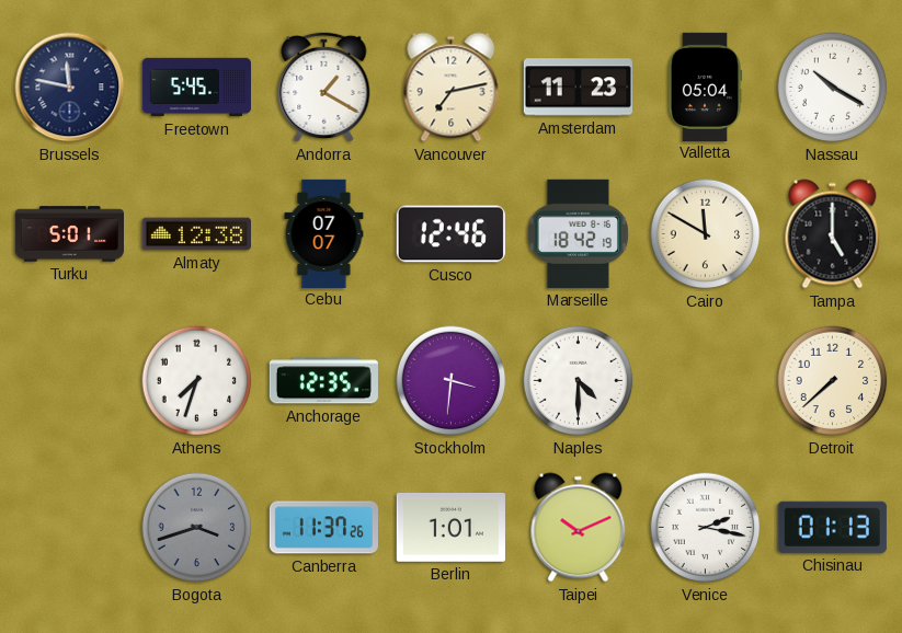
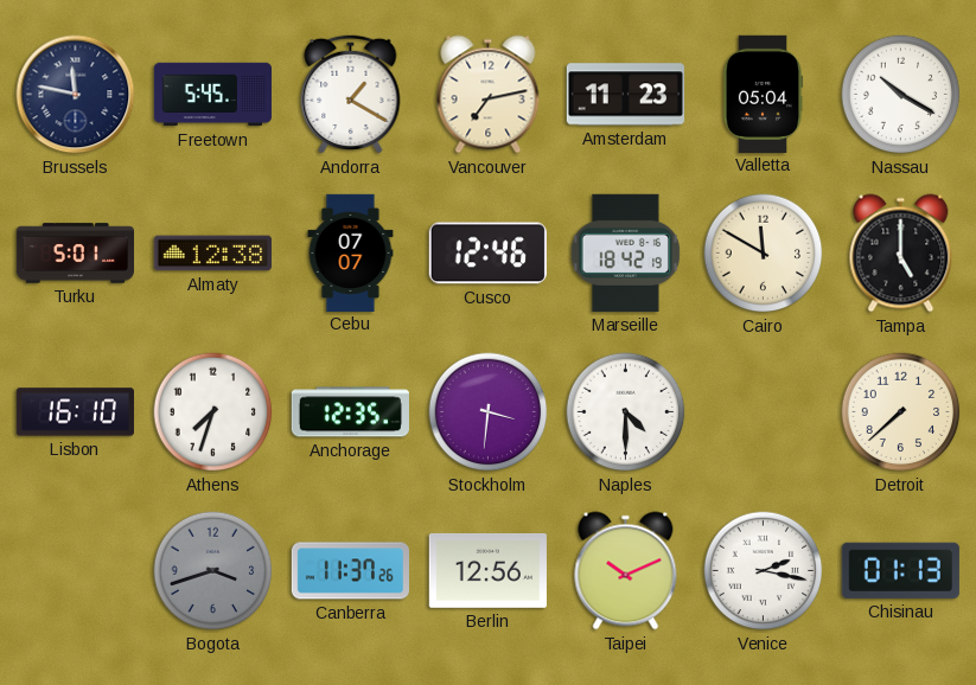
Lisbon: none -> 16:10 (75, 412)
Berlin: 1:01 -> 12:56 (487, 570)
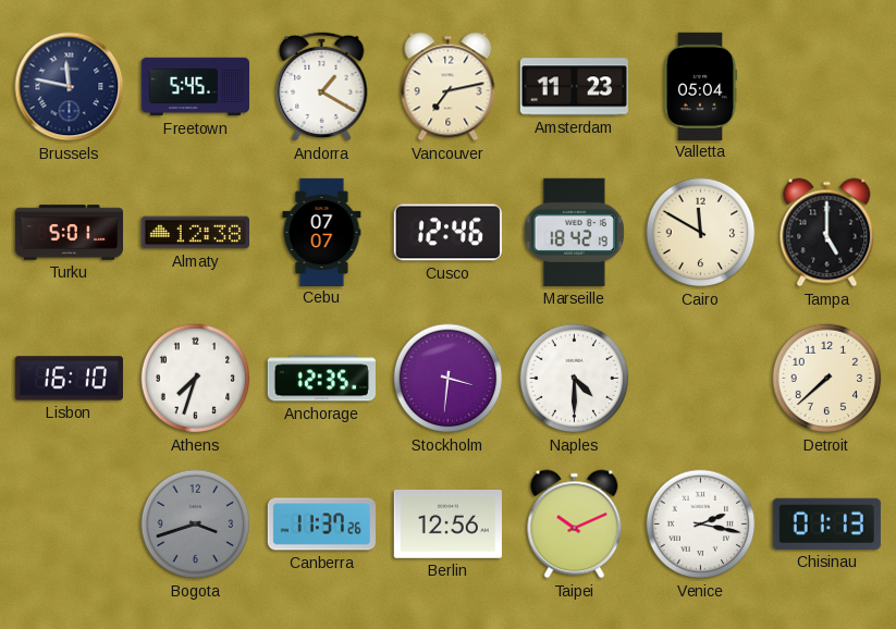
Nassau: 10:20 -> none (901, 95)
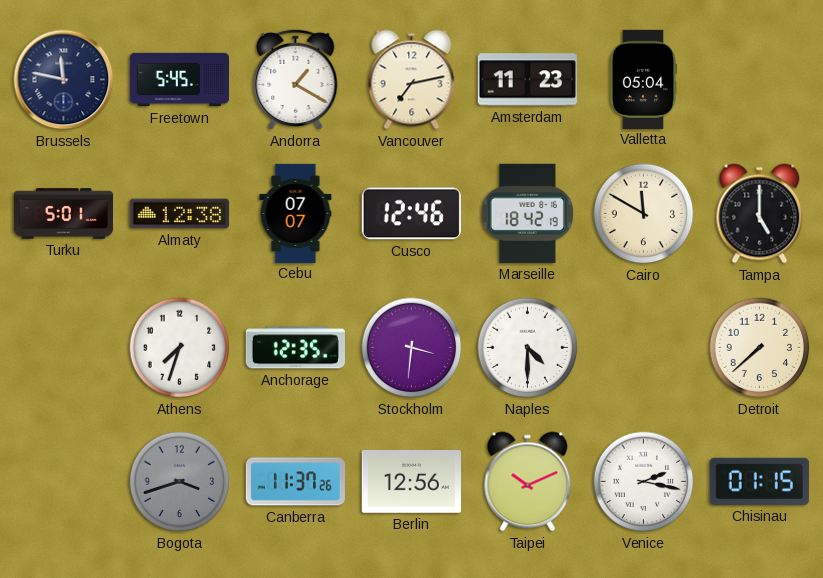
Lisbon: 16:10 -> none (69, 379)
Chisinau: 01:13 -> 01:15 (759, 481)
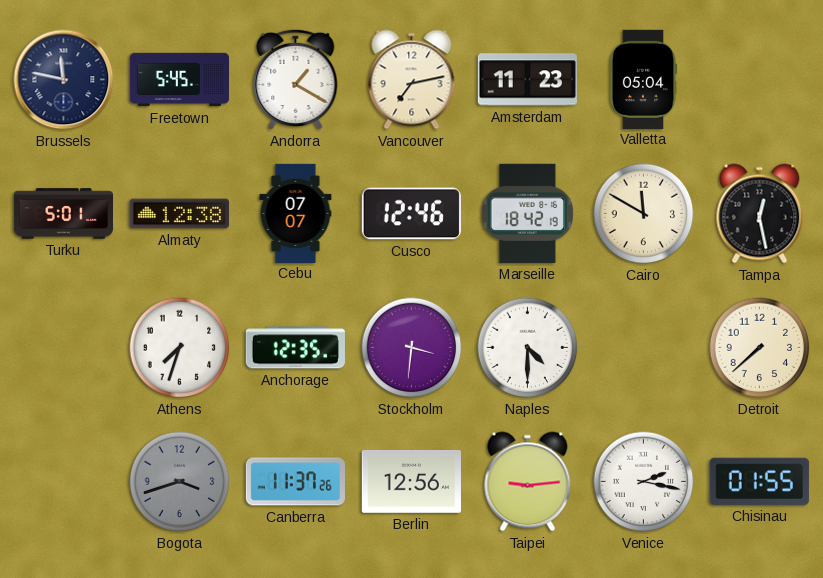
Tampa: 5:00 -> 12:28 (760, 214)
Taipei: 10:11 -> 9:14 (528, 482)
Chisinau: 01:15 -> 01:55 (759, 481)
